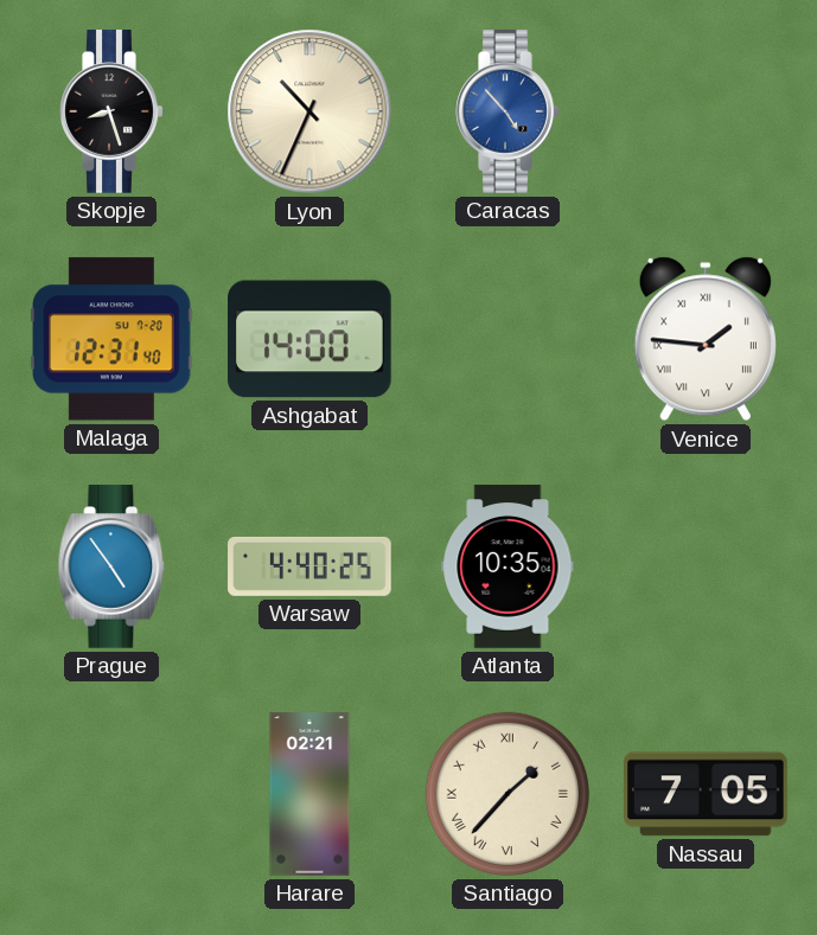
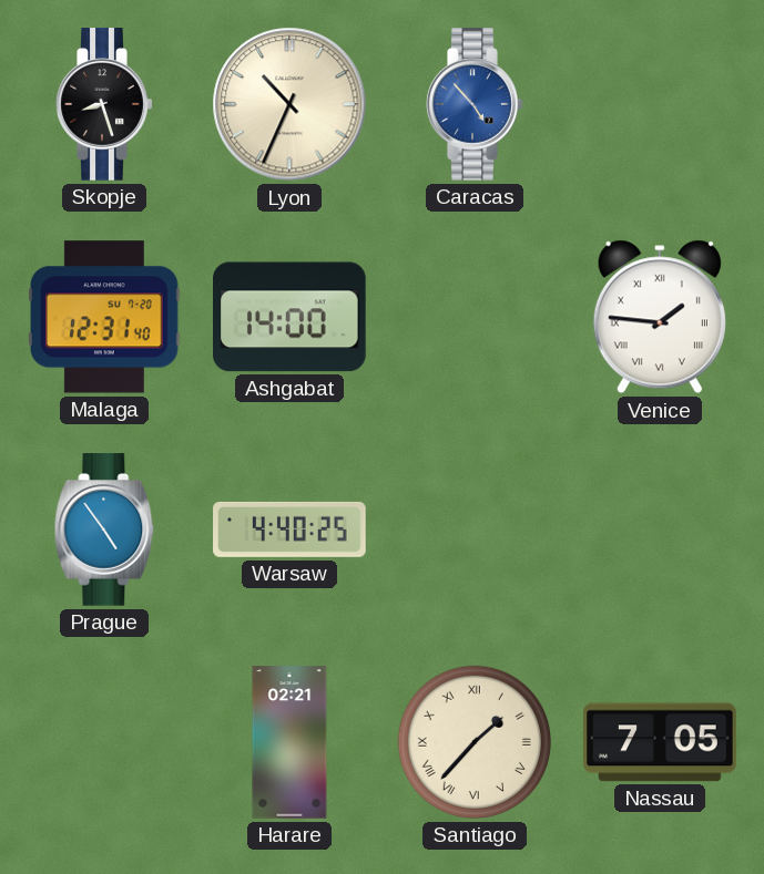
Atlanta: 10:35 -> none (508, 566)
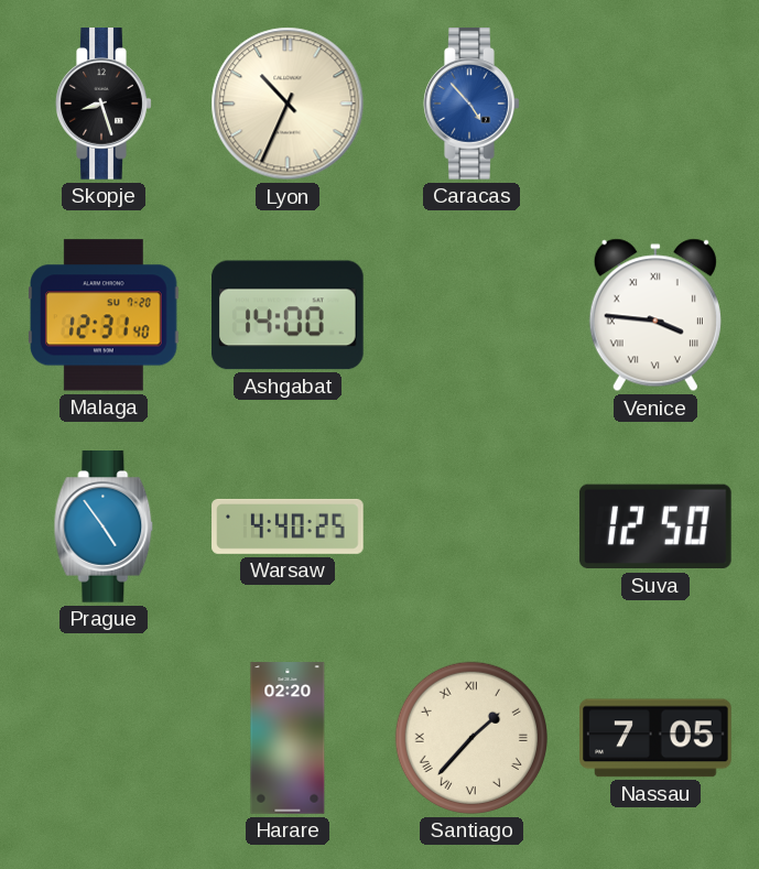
Venice: 1:46 -> 3:46 (655, 315)
Suva: none -> 12:50 (655, 526)
Harare: 02:21 -> 02:20 (288, 738)
